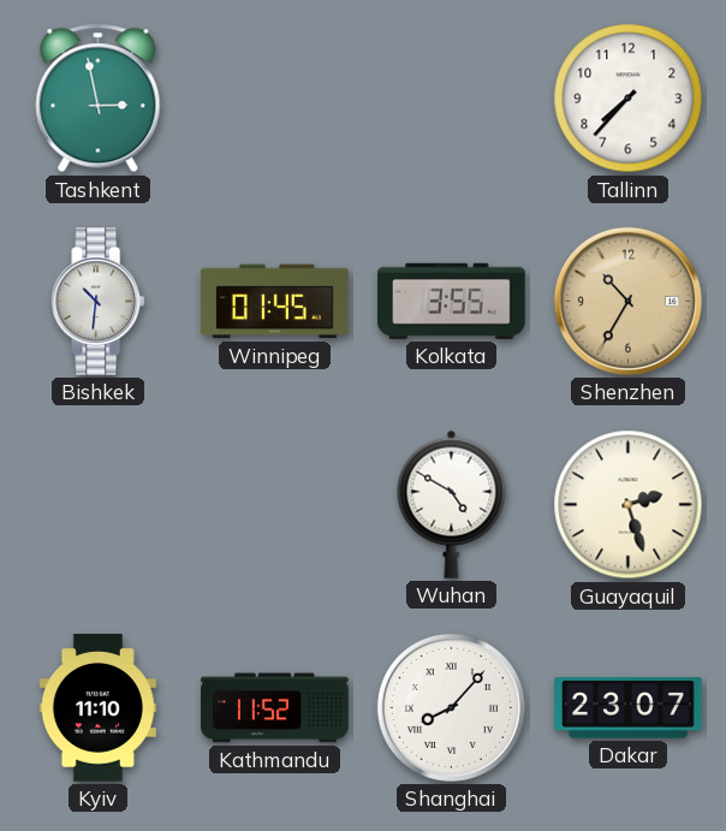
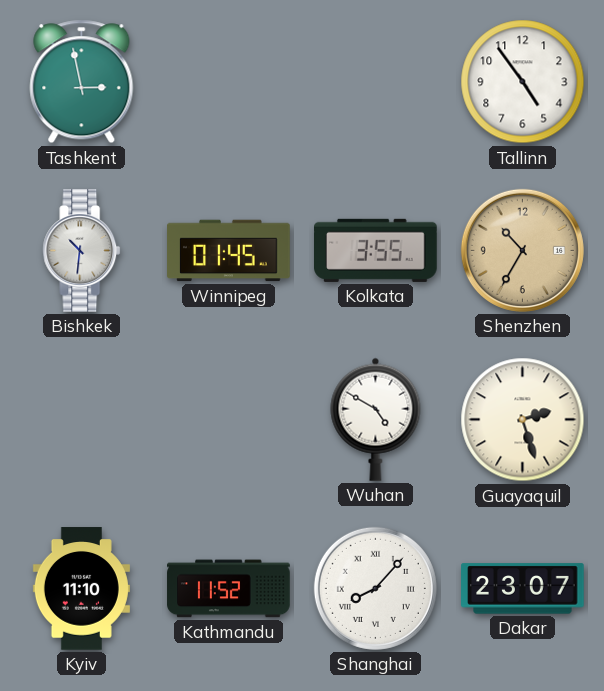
Tallinn: 7:37 -> 4:54 (523, 82)
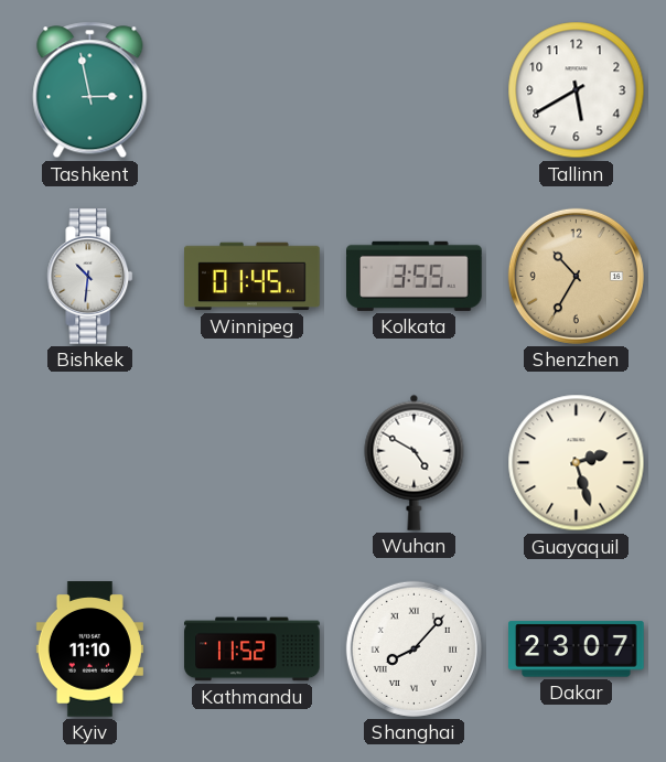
Tallinn: 4:54 -> 5:40 (577, 90)
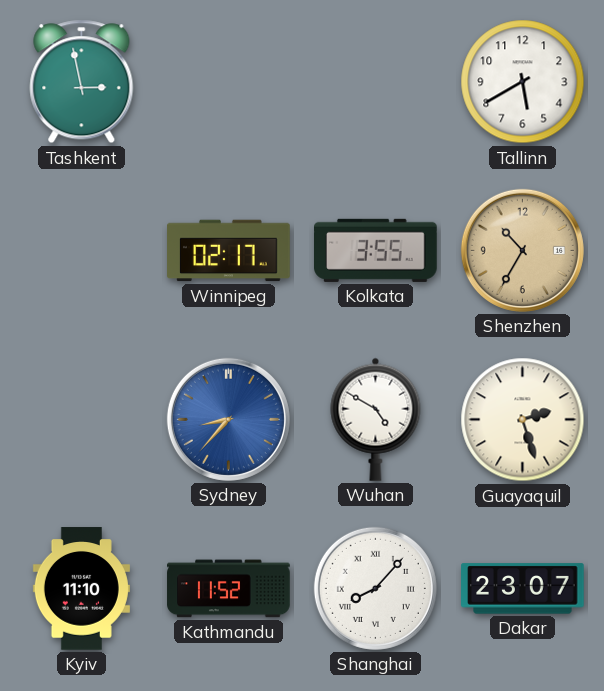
Bishkek: 10:31 -> none (90, 277)
Winnipeg: 01:45 -> 02:17 (229, 251)
Sydney: none -> 8:37 (228, 419)
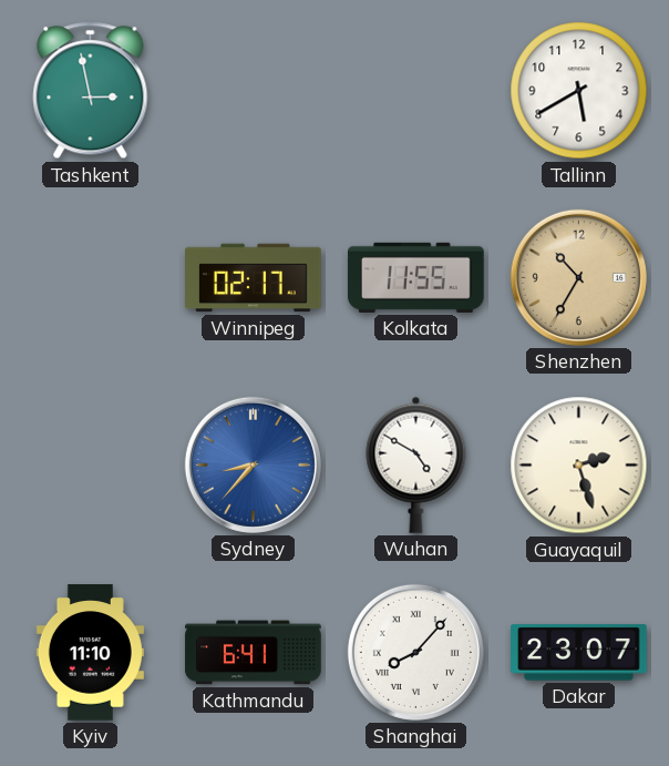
Kolkata: 3:55 -> 11:55 (416, 277)
Kathmandu: 11:52 -> 6:41 (254, 653)
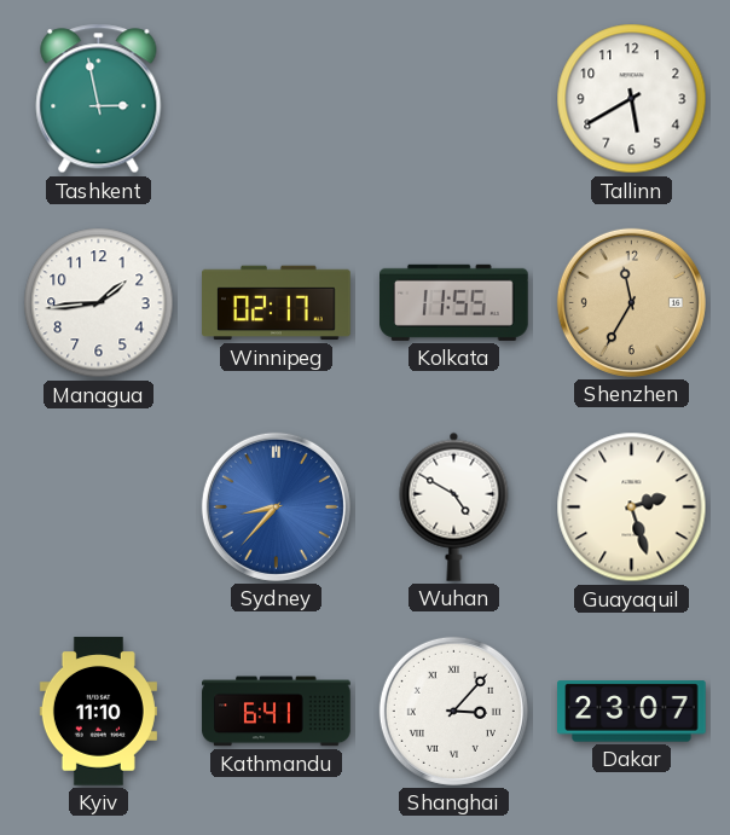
Managua: none -> 1:44 (99, 303)
Shenzhen: 10:35 -> 11:35 (631, 302)
Shanghai: 8:07 -> 3:07 (453, 711)
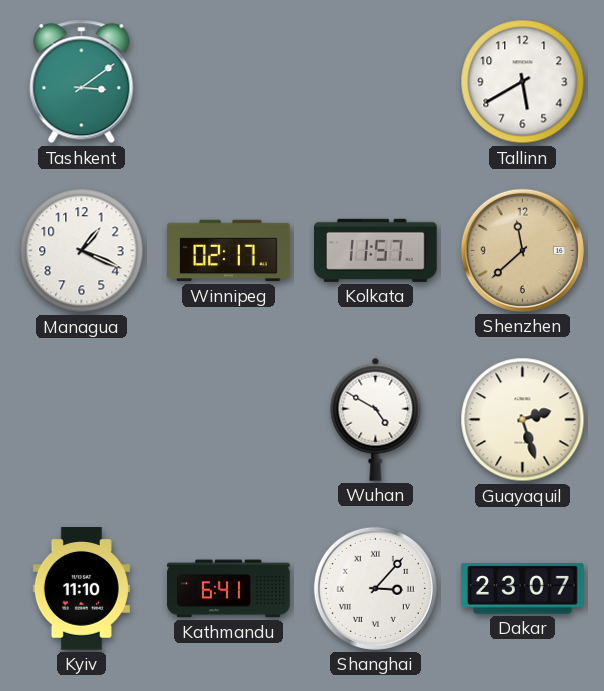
Tashkent: 2:58 -> 3:09 (82, 82)
Managua: 1:44 -> 1:19 (82, 251)
Kolkata: 11:55 -> 11:57 (376, 250)
Shenzhen: 11:35 -> 11:38 (522, 250)
Sydney: 8:37 -> none (276, 506)
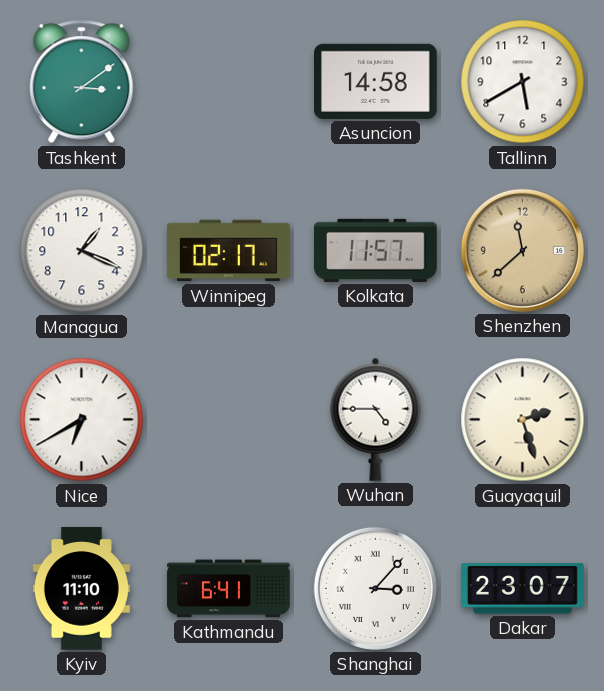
Asuncion: none -> 14:58 (376, 81)
Nice: none -> 6:40 (82, 420)
Wuhan: 4:50 -> 4:45 (376, 419)
